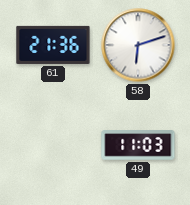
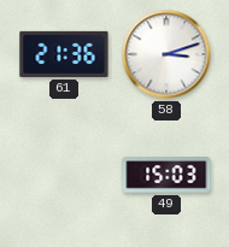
58: 6:12 -> 3:12 (166, 54)
49: 11:03 -> 15:03 (166, 175)
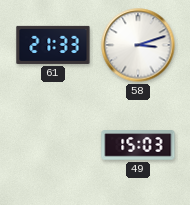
61: 21:36 -> 21:33 (53, 45)
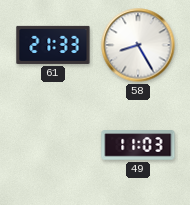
58: 3:12 -> 8:25 (138, 45)
49: 15:03 -> 11:03 (138, 145)
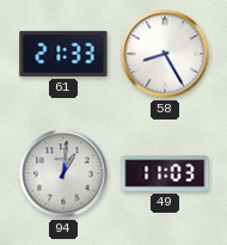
94: none -> 1:01 (63, 173)
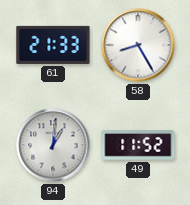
49: 11:03 -> 11:52 (138, 145)
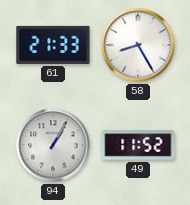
94: 1:01 -> 1:05 (53, 145)
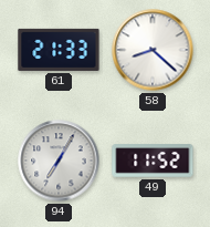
58: 8:25 -> 8:22 (153, 50)
94: 1:05 -> 7:05 (59, 161)
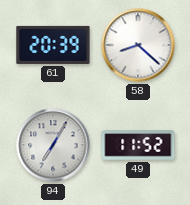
61: 21:33 -> 20:39 (53, 45)
